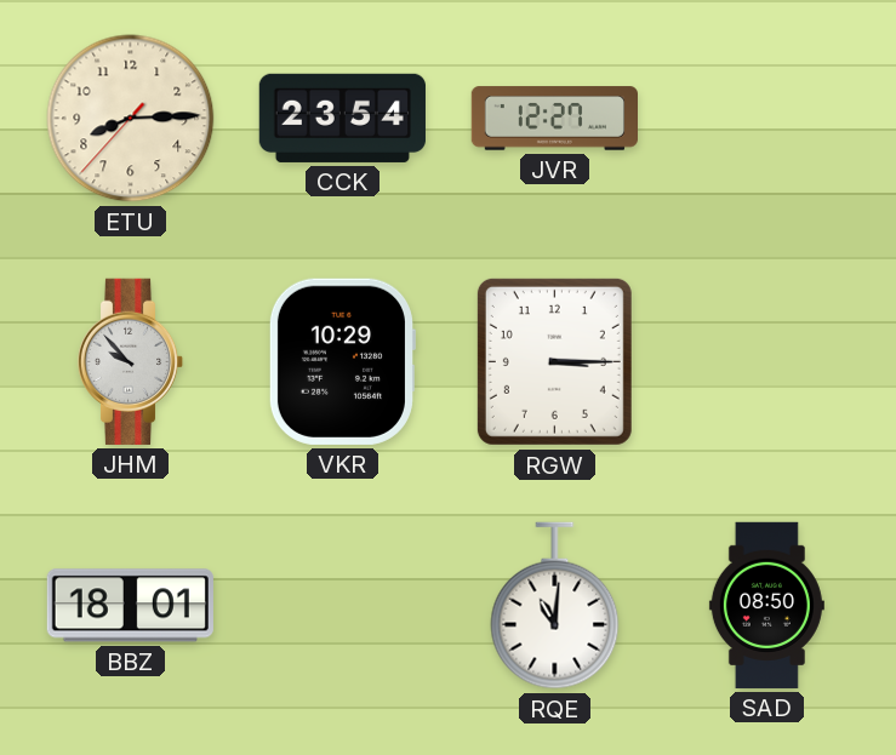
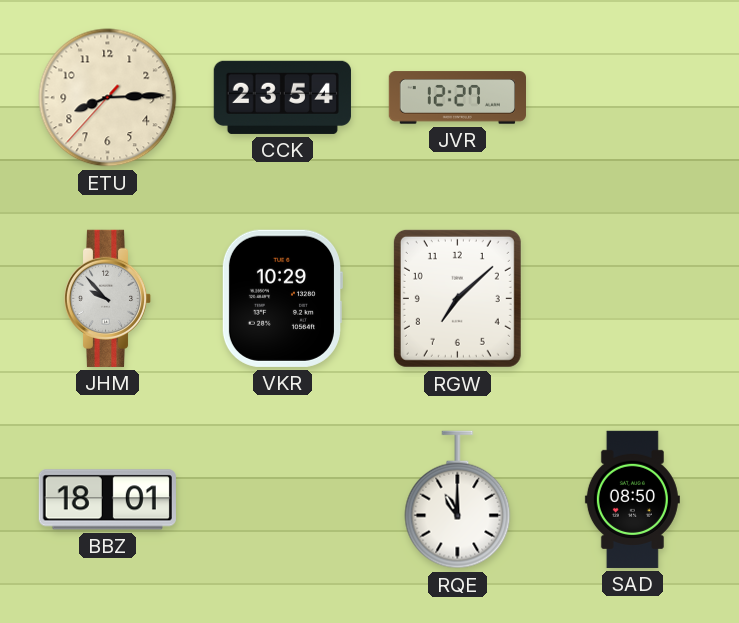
RGW: 3:15 -> 7:08 (457, 298)
RQE: 11:01 -> 11:00 (458, 500)
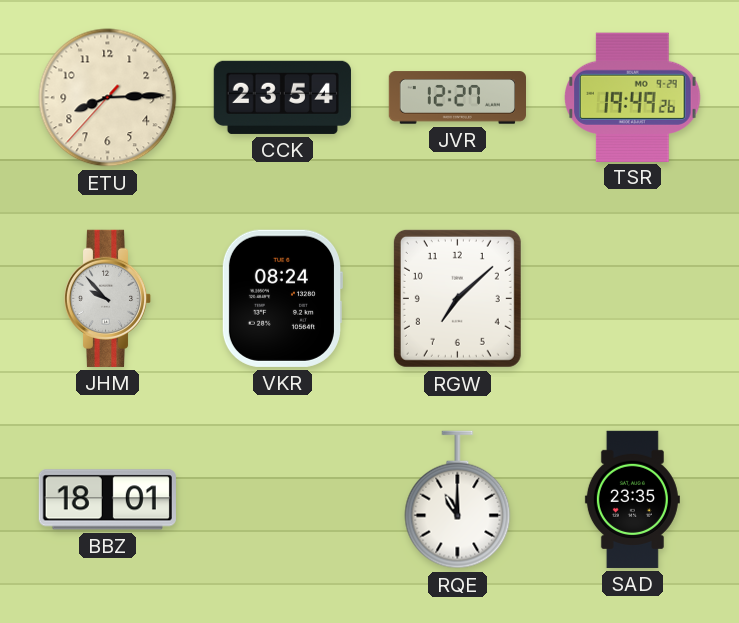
TSR: none -> 19:49 (633, 97)
VKR: 10:29 -> 08:24 (282, 298)
SAD: 08:50 -> 23:35 (632, 499)
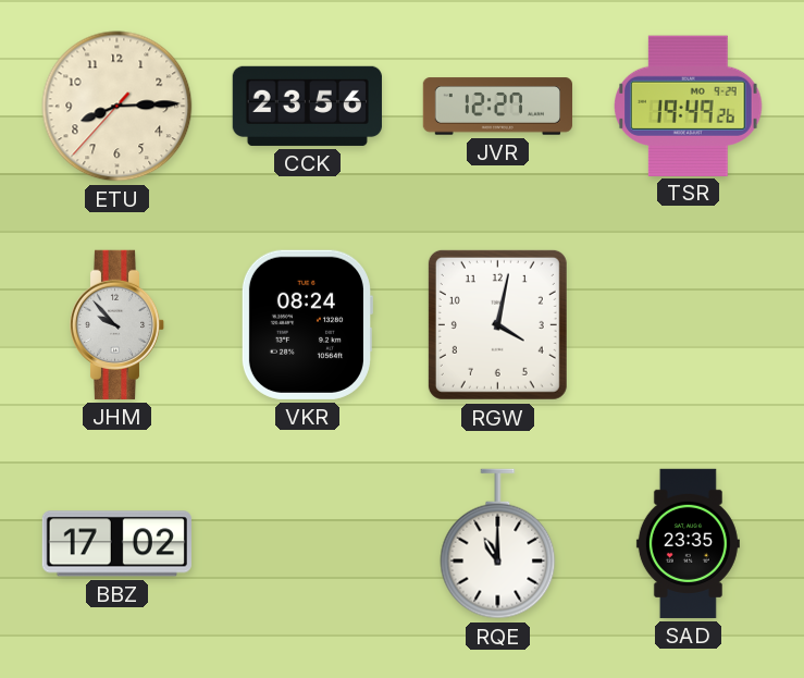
CCK: 23:54 -> 23:56 (307, 106)
RGW: 7:08 -> 4:02 (497, 324)
BBZ: 18:01 -> 17:02 (116, 544)
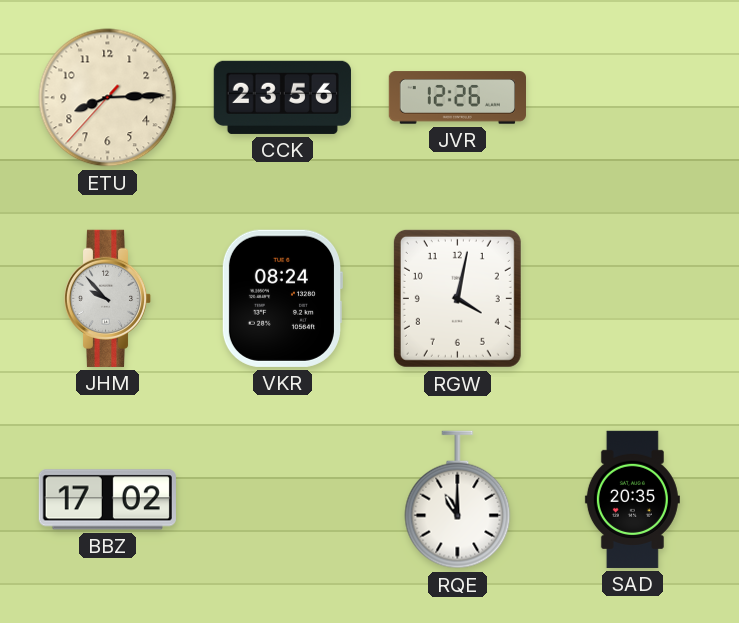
JVR: 12:27 -> 12:26 (457, 98)
TSR: 19:49 -> none (689, 106)
SAD: 23:35 -> 20:35 (632, 499)
